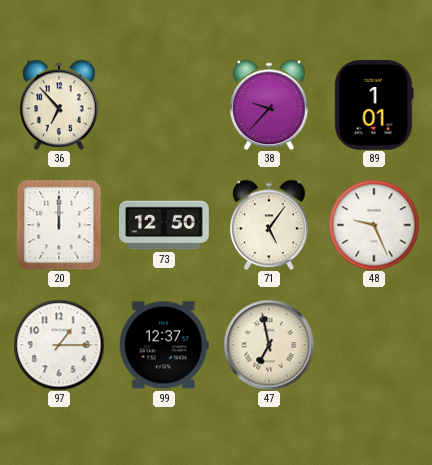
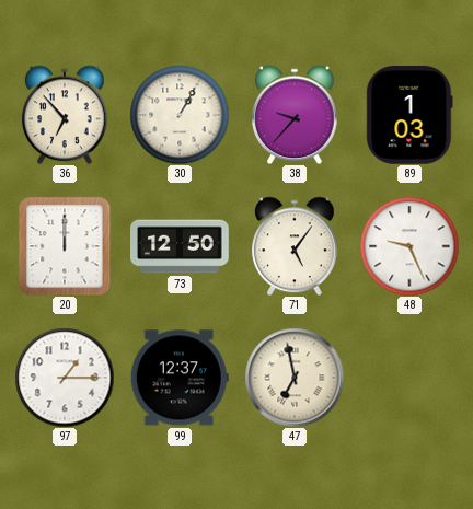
30: none -> 1:05 (180, 115)
89: 1:01 -> 1:03 (409, 115)
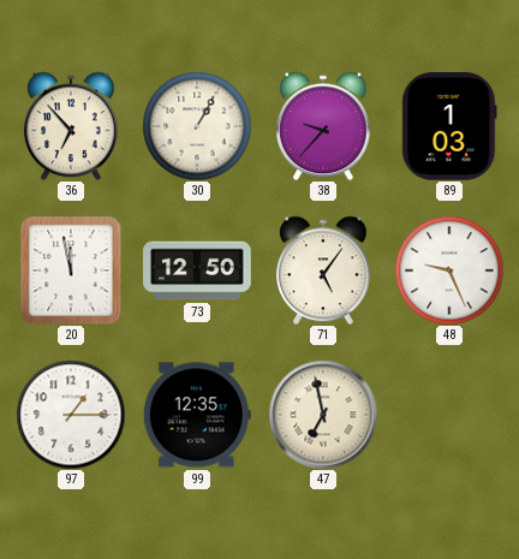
20: 12:00 -> 11:58 (71, 270)
99: 12:37 -> 12:35 (197, 415)
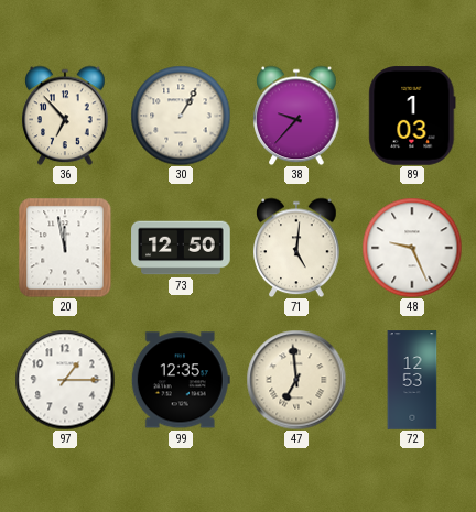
71: 5:06 -> 5:01 (296, 248)
47: 6:58 -> 6:59 (296, 380)
72: none -> 12:53 (412, 380)
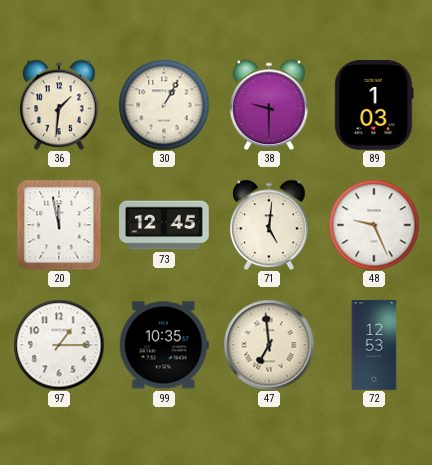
36: 6:53 -> 1:31 (59, 105)
38: 9:37 -> 9:30 (269, 105)
73: 12:50 -> 12:45 (164, 225)
99: 12:35 -> 10:35 (164, 345)
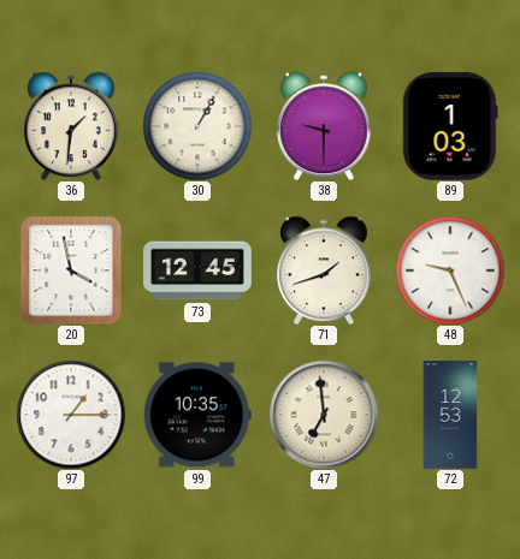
20: 11:58 -> 3:58 (71, 270)
71: 5:01 -> 1:42 (324, 270)
